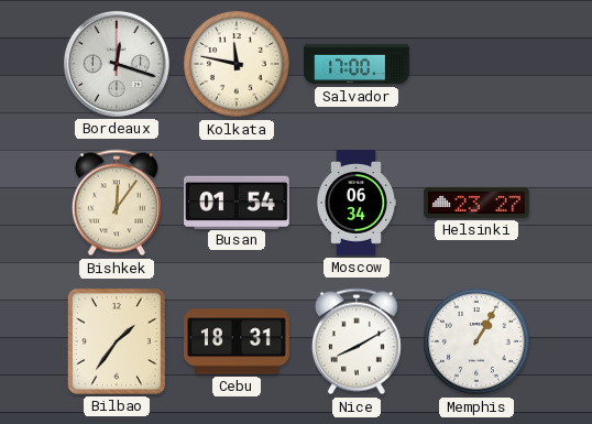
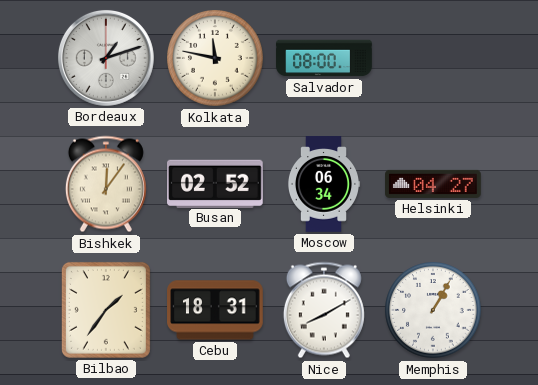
Bordeaux: 12:18 -> 1:12 (106, 58)
Salvador: 17:00 -> 08:00 (324, 58)
Busan: 01:54 -> 02:52 (216, 183)
Helsinki: 23:27 -> 04:27 (433, 184)
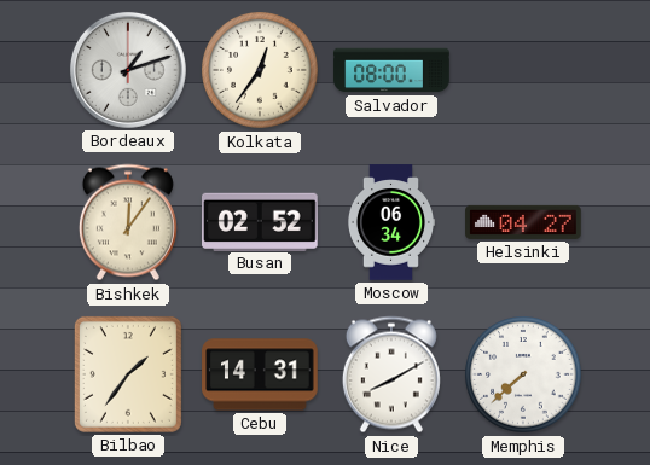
Kolkata: 11:47 -> 12:36 (260, 70)
Cebu: 18:31 -> 14:31 (260, 374)
Memphis: 1:05 -> 7:38 (523, 374)
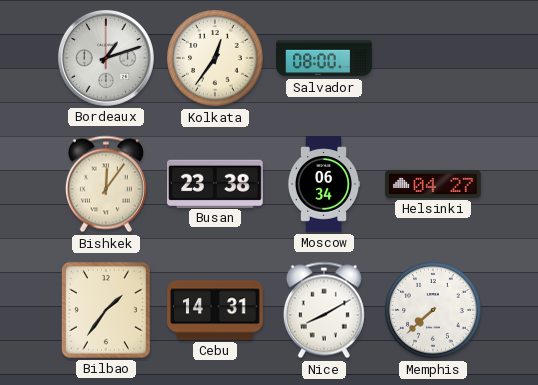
Busan: 02:52 -> 23:38 (216, 183)
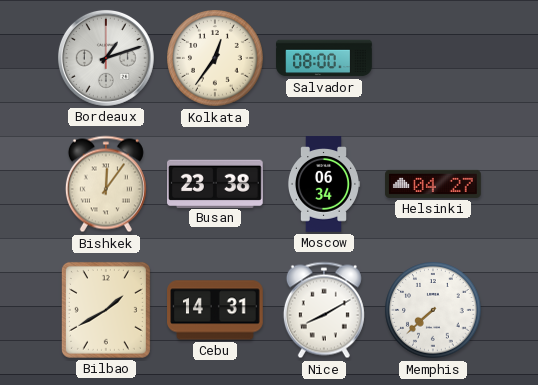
Bilbao: 1:36 -> 1:40 (106, 310)
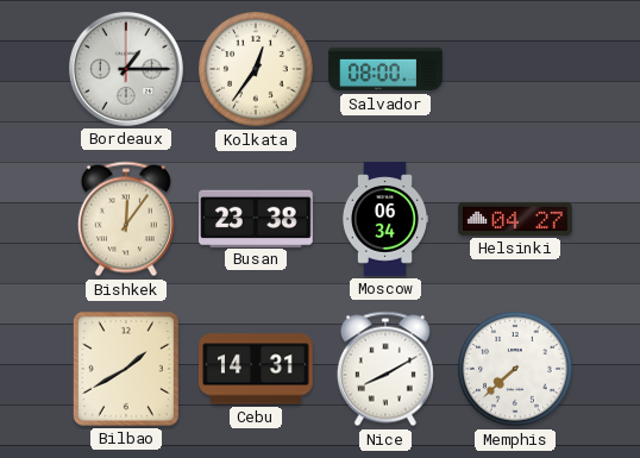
Bordeaux: 1:12 -> 1:15 (126, 69)
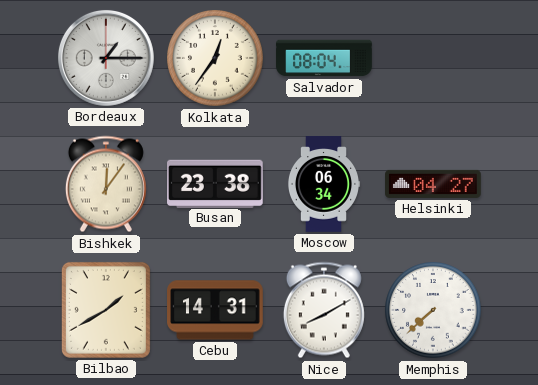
Salvador: 08:00 -> 08:04 (324, 58)
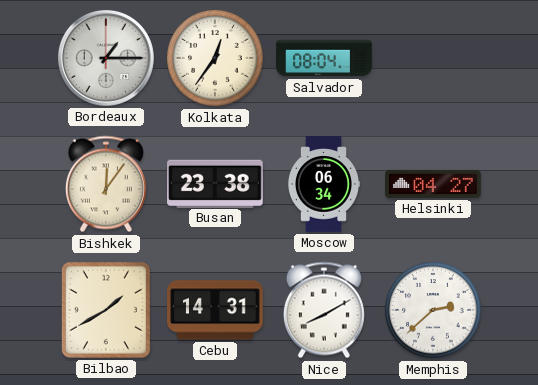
Memphis: 7:38 -> 2:38 (433, 310)
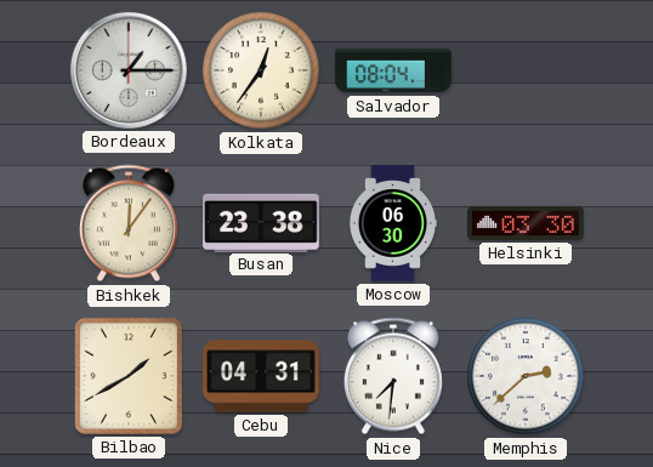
Moscow: 06:34 -> 06:30 (393, 223)
Helsinki: 04:27 -> 03:30 (526, 223)
Cebu: 14:31 -> 04:31 (261, 376)
Nice: 8:10 -> 7:31 (393, 376)
